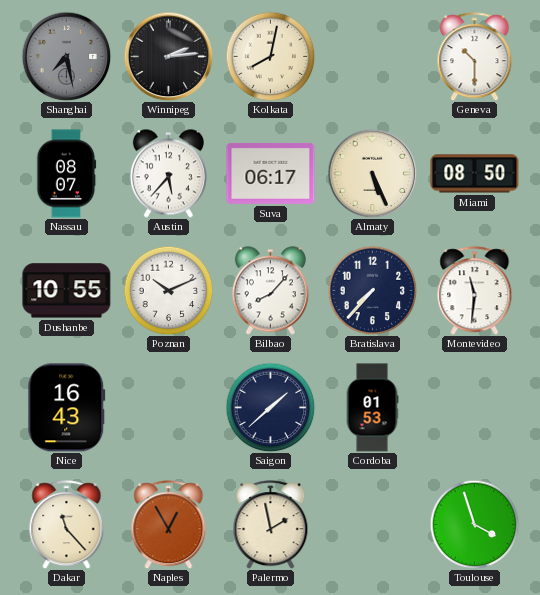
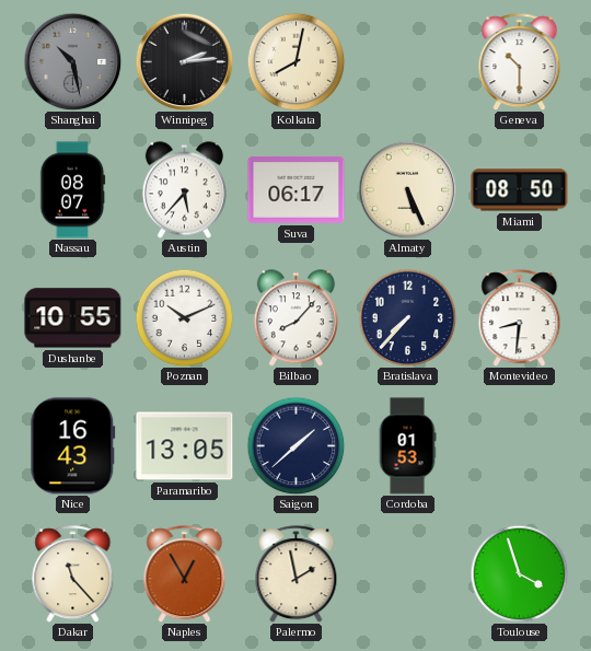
Shanghai: 7:28 -> 10:28 (72, 61)
Montevideo: 11:31 -> 8:31 (520, 318)
Paramaribo: none -> 13:05 (185, 446)
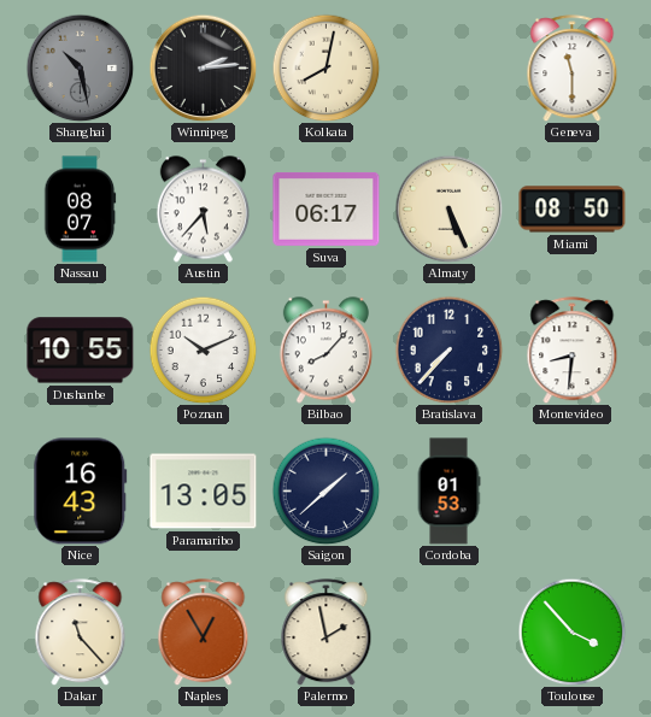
Geneva: 10:30 -> 11:30 (573, 69)
Toulouse: 3:57 -> 3:53 (571, 631)
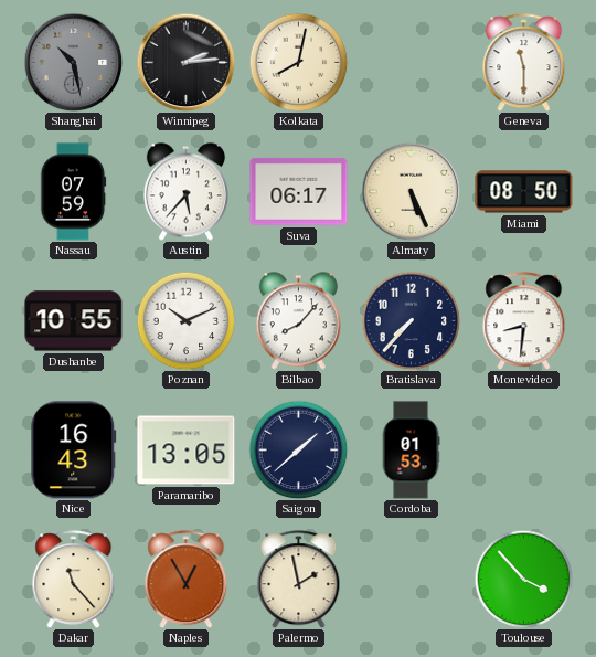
Nassau: 08:07 -> 07:59 (74, 192)
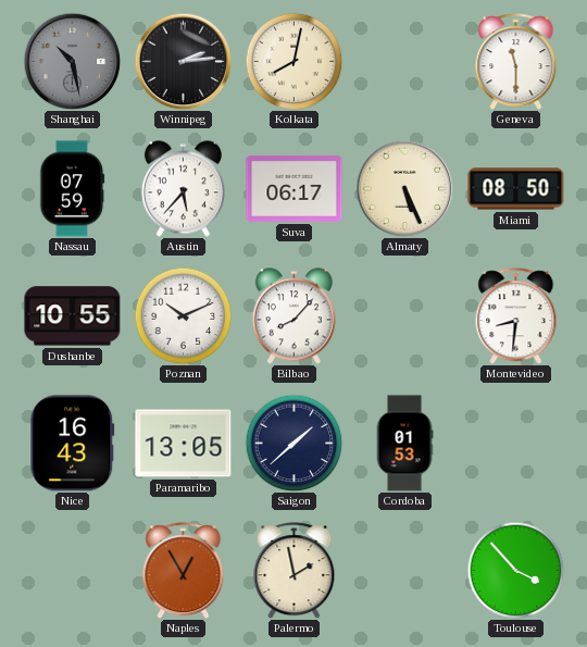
Bratislava: 7:37 -> none (411, 320)
Dakar: 11:23 -> none (74, 580)
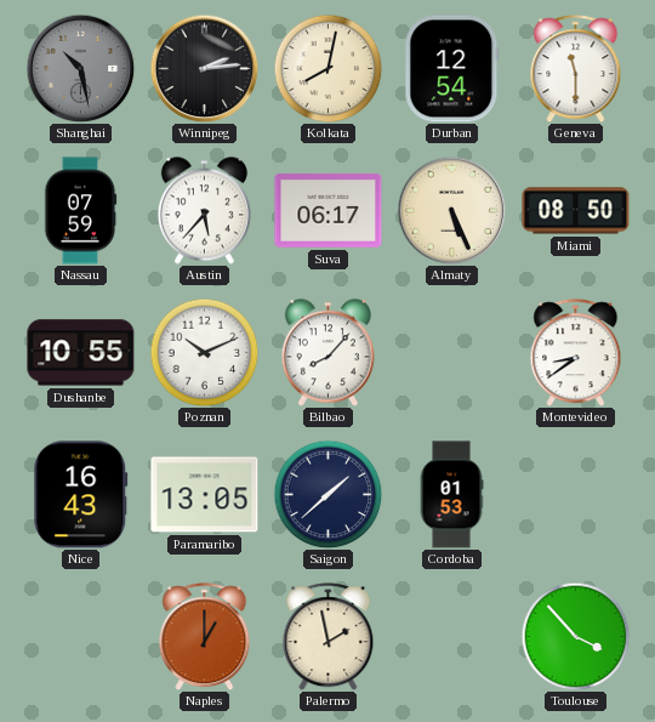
Durban: none -> 12:54 (452, 69)
Montevideo: 8:31 -> 8:39 (576, 353)
Naples: 12:55 -> 1:00 (205, 637)
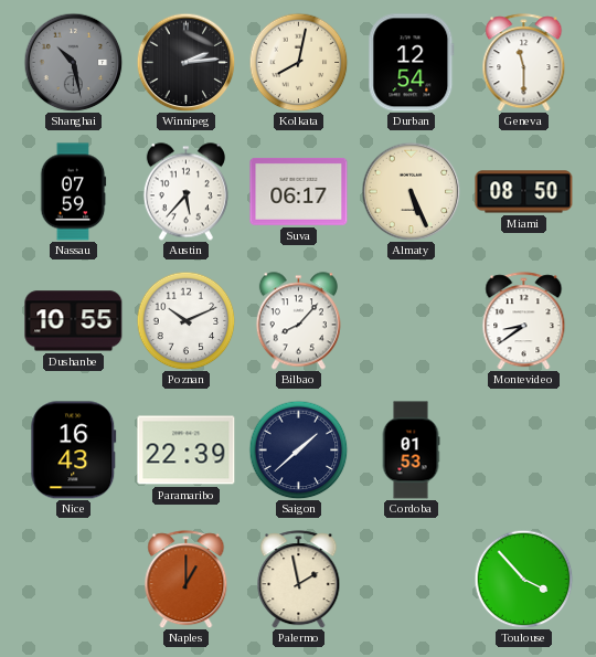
Paramaribo: 13:05 -> 22:39 (187, 451)
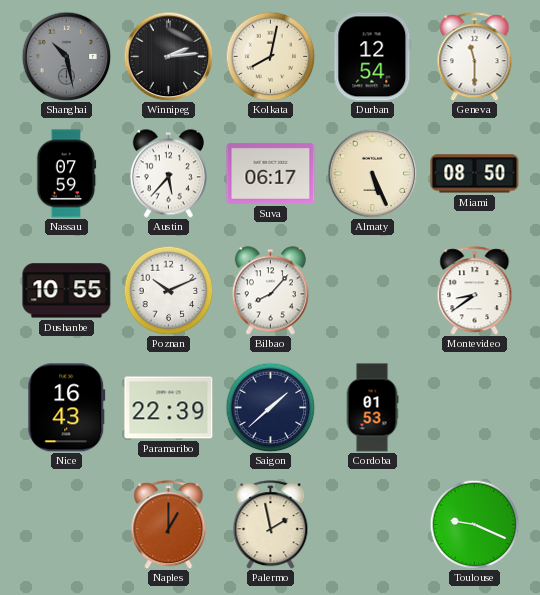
Toulouse: 3:53 -> 9:19 (474, 524)
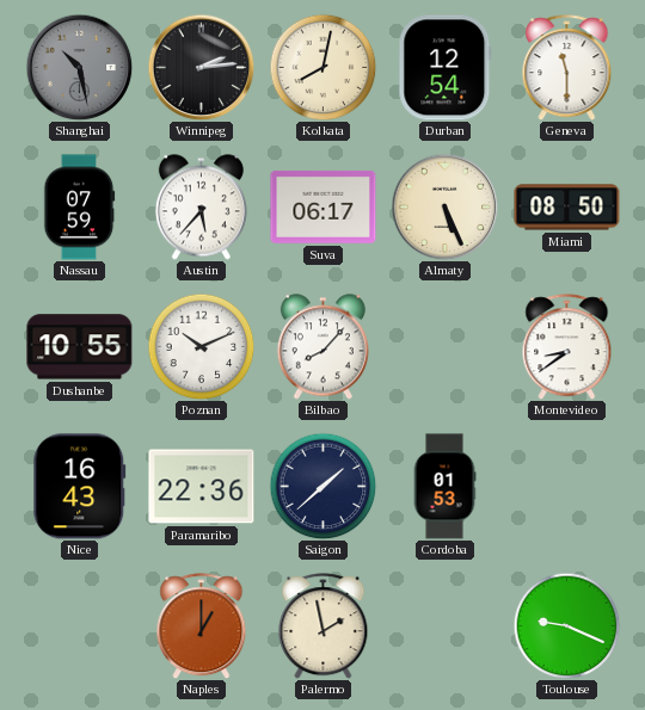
Paramaribo: 22:39 -> 22:36 (202, 487)
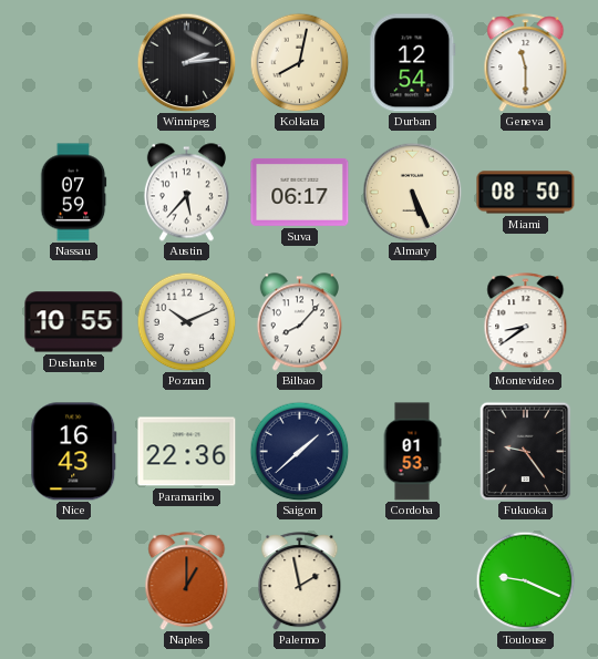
Shanghai: 10:28 -> none (79, 67)
Fukuoka: none -> 9:24 (526, 451)
